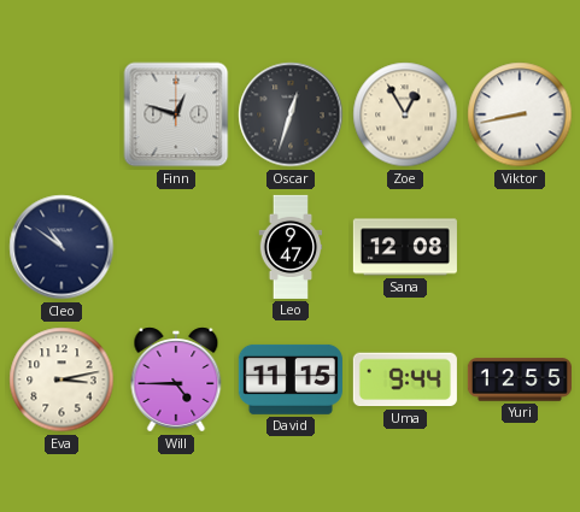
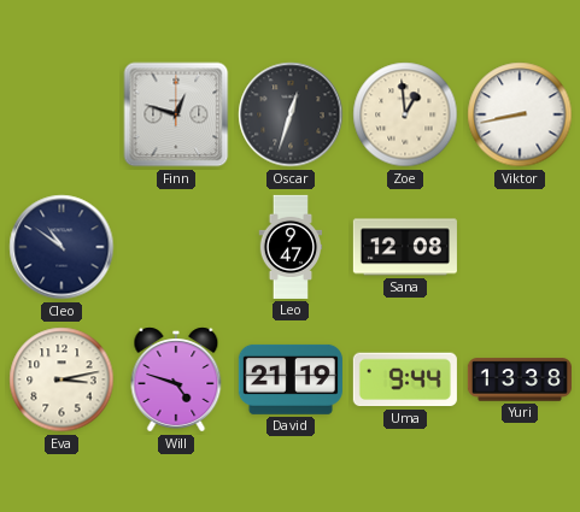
Zoe: 12:55 -> 12:59 (405, 114)
Will: 4:45 -> 4:48 (176, 379)
David: 11:15 -> 21:19 (291, 379)
Yuri: 12:55 -> 13:38 (520, 379)
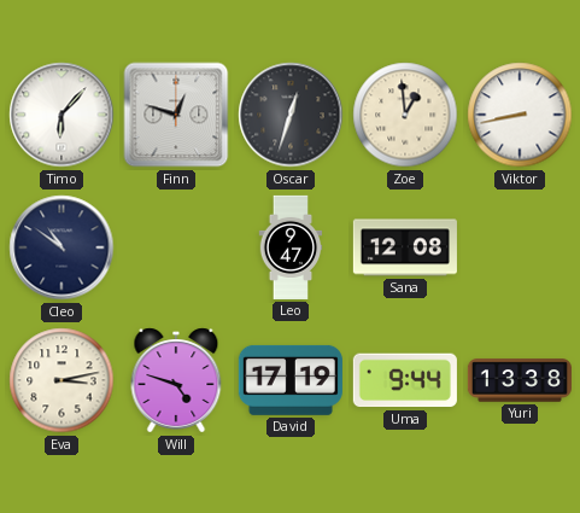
Timo: none -> 6:07 (61, 115)
David: 21:19 -> 17:19 (291, 380)
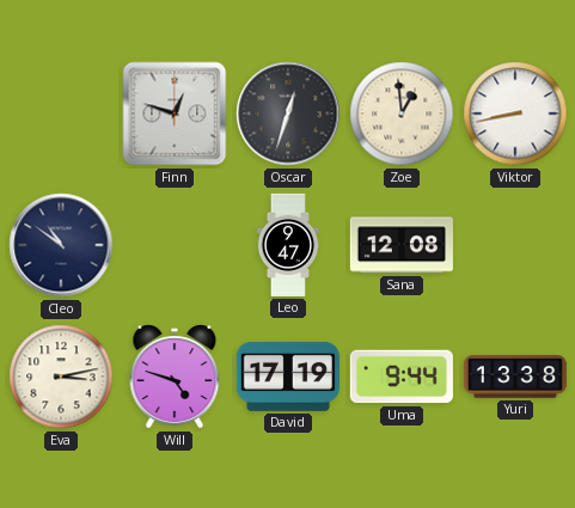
Timo: 6:07 -> none (61, 115)
